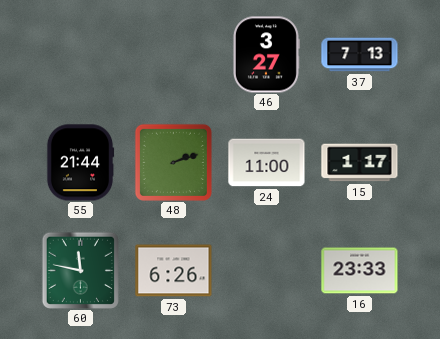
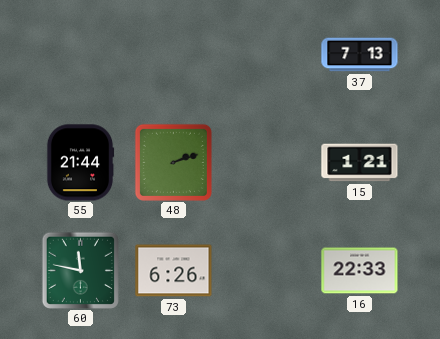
46: 3:27 -> none (266, 55)
24: 11:00 -> none (267, 163)
15: 1:17 -> 1:21 (360, 163)
16: 23:33 -> 22:33 (360, 271)
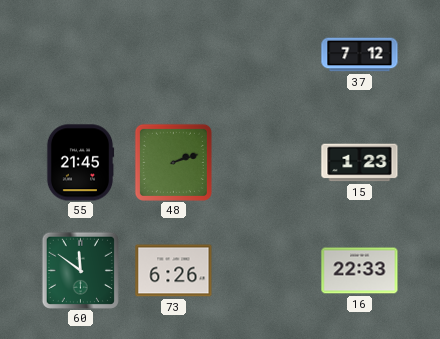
37: 7:13 -> 7:12 (360, 55)
55: 21:44 -> 21:45 (80, 163)
15: 1:21 -> 1:23 (360, 163)
60: 11:47 -> 11:51 (80, 270)
